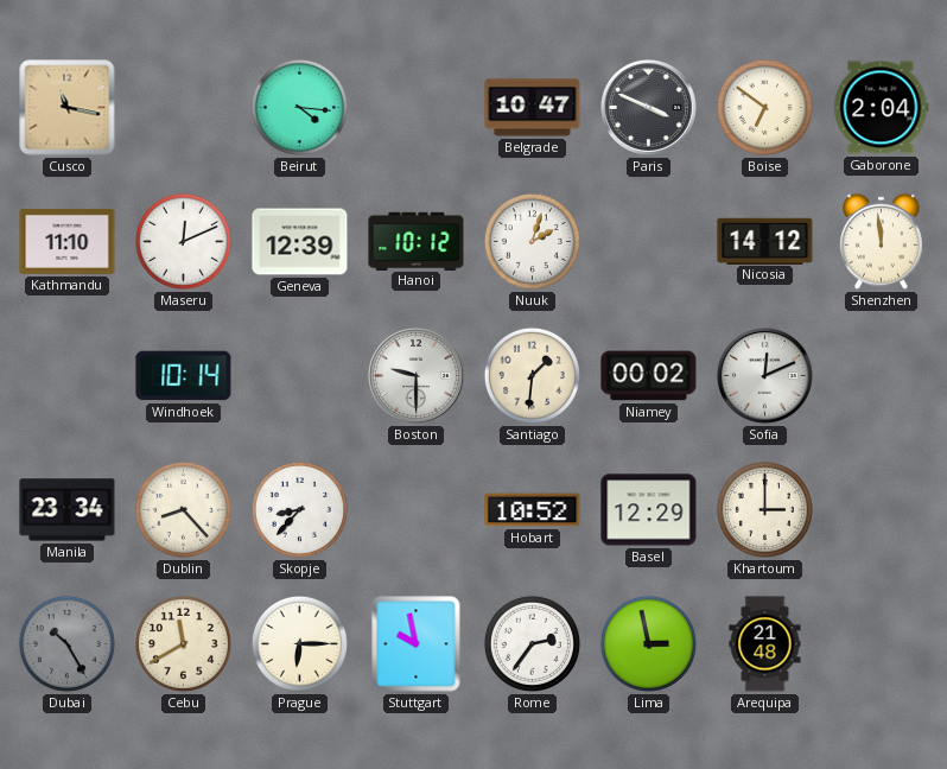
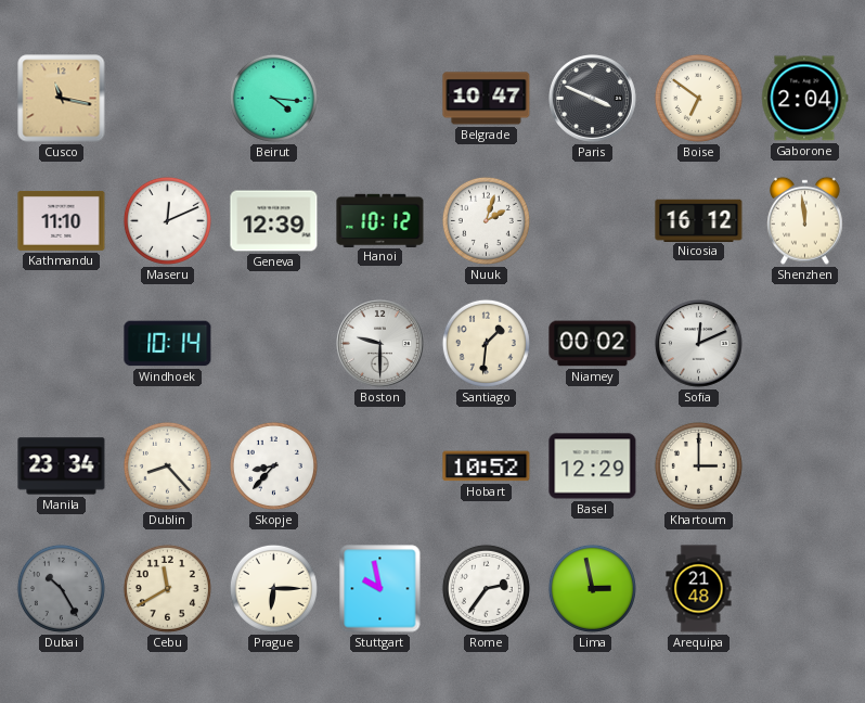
Nicosia: 14:12 -> 16:12 (699, 220)
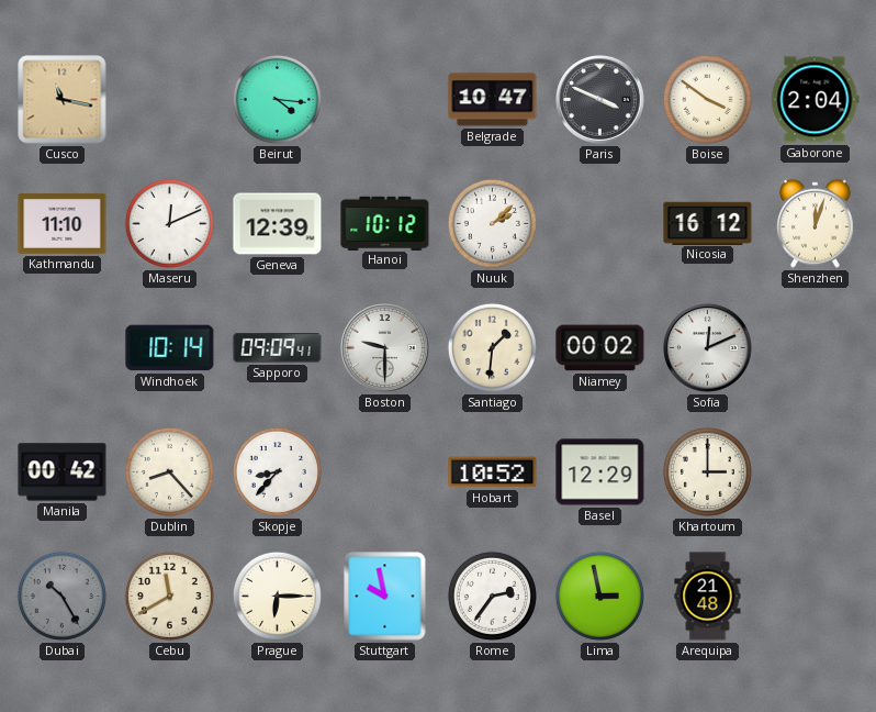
Boise: 6:51 -> 3:51 (707, 99)
Nuuk: 2:03 -> 2:08 (492, 223)
Shenzhen: 11:59 -> 12:03 (815, 223)
Sapporo: none -> 09:09 (278, 348)
Manila: 23:34 -> 00:42 (63, 472)
